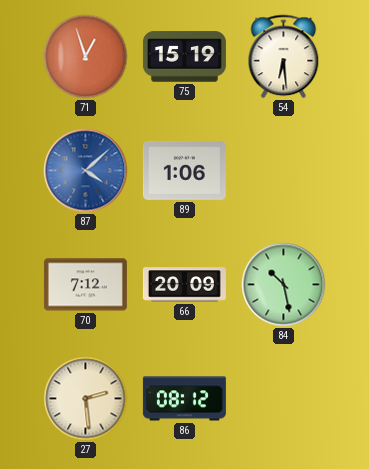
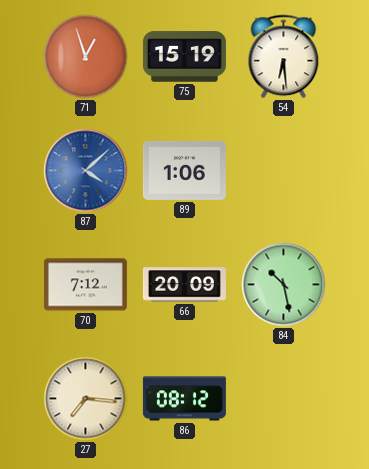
27: 2:29 -> 7:16 (86, 399)
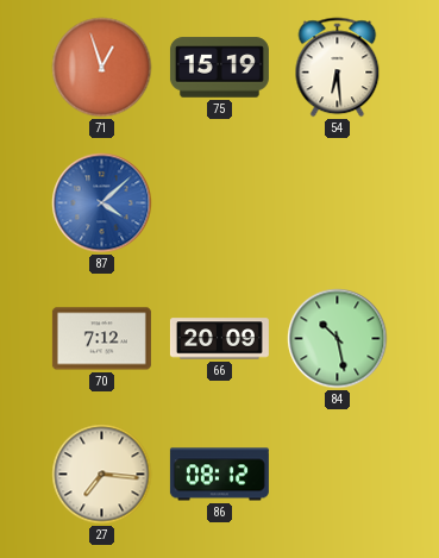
89: 1:06 -> none (184, 170)
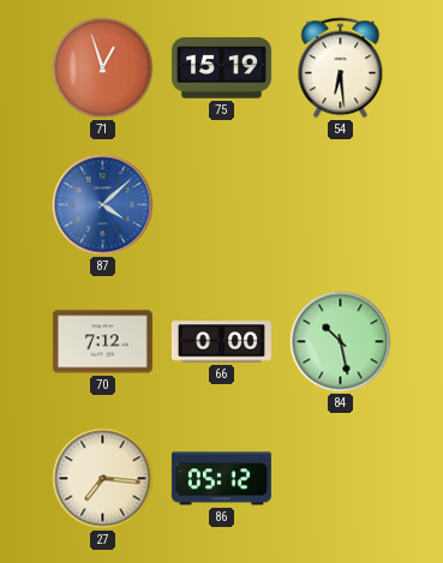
66: 20:09 -> 0:00 (221, 342)
86: 08:12 -> 05:12 (221, 479)
